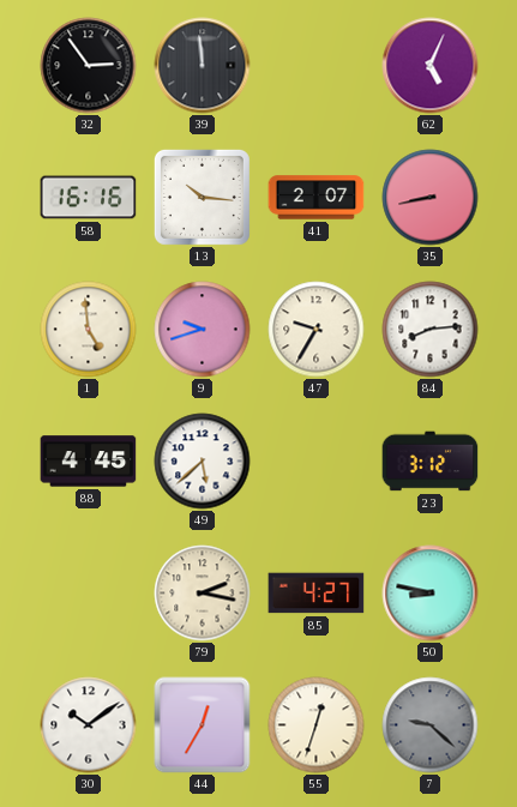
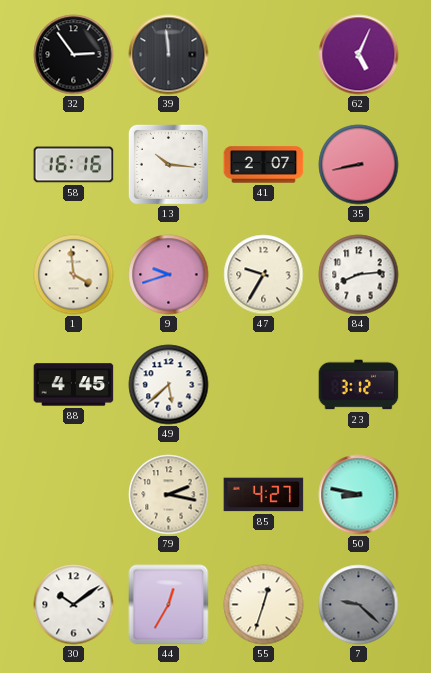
1: 4:59 -> 3:59 (74, 275)
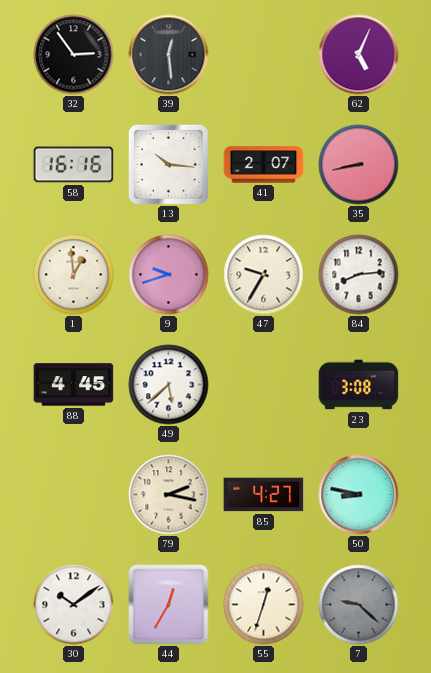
39: 11:59 -> 12:29 (169, 55)
1: 3:59 -> 12:59 (74, 275)
23: 3:12 -> 3:08 (359, 385)
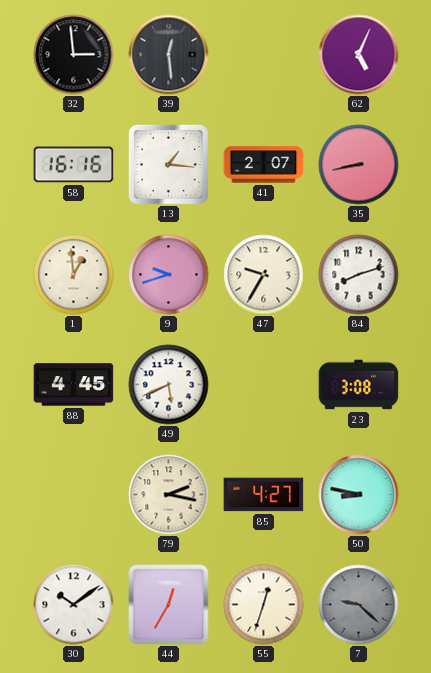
32: 2:54 -> 2:59 (74, 55)
13: 10:16 -> 1:16 (168, 164)
84: 8:14 -> 8:12 (359, 275)
49: 5:38 -> 5:41 (169, 385)
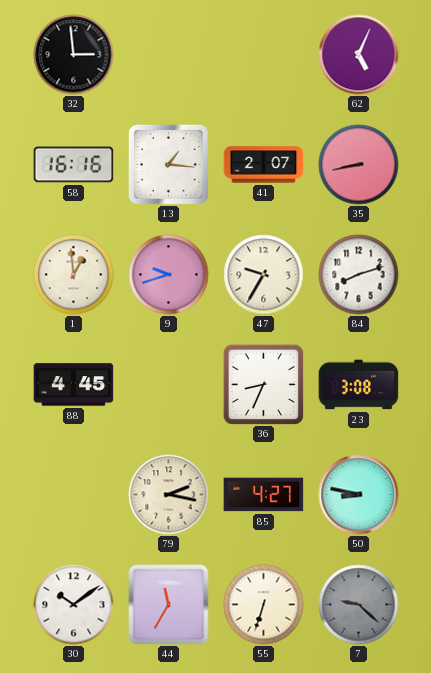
39: 12:29 -> none (169, 55)
49: 5:41 -> none (169, 385)
36: none -> 8:34 (263, 384)
44: 12:35 -> 11:35 (169, 605)
55: 12:33 -> 6:33 (264, 605)
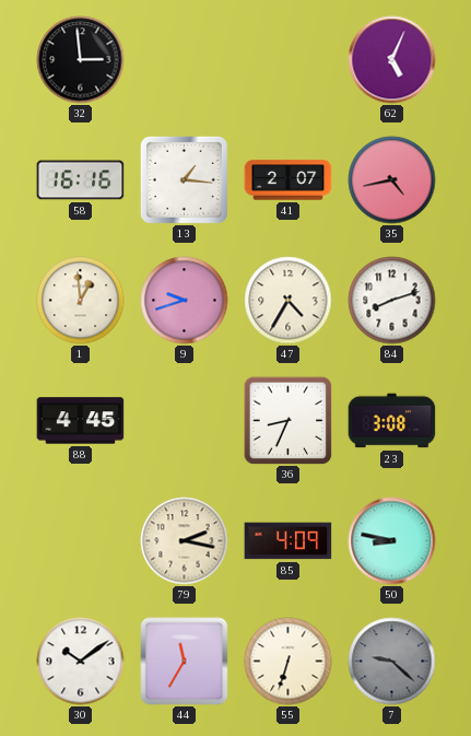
35: 8:43 -> 4:43 (392, 180)
47: 9:35 -> 4:35 (289, 301)
85: 4:27 -> 4:09 (289, 541)
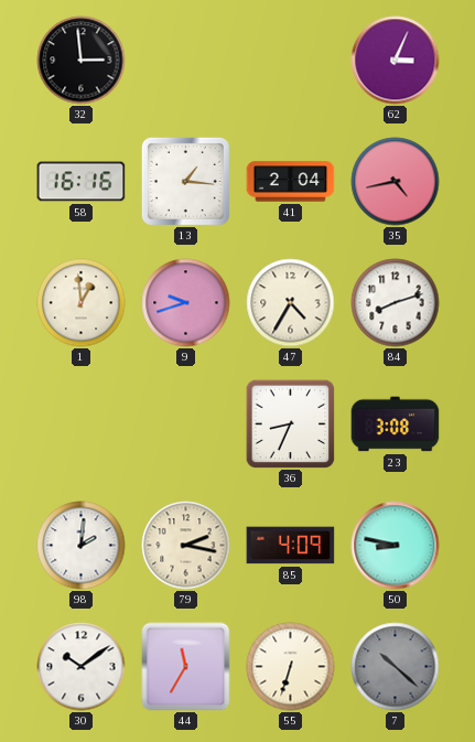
62: 5:04 -> 3:04 (396, 61)
41: 2:07 -> 2:04 (291, 182)
88: 4:45 -> none (81, 421)
98: none -> 2:01 (82, 546)
7: 9:22 -> 10:22 (396, 667)
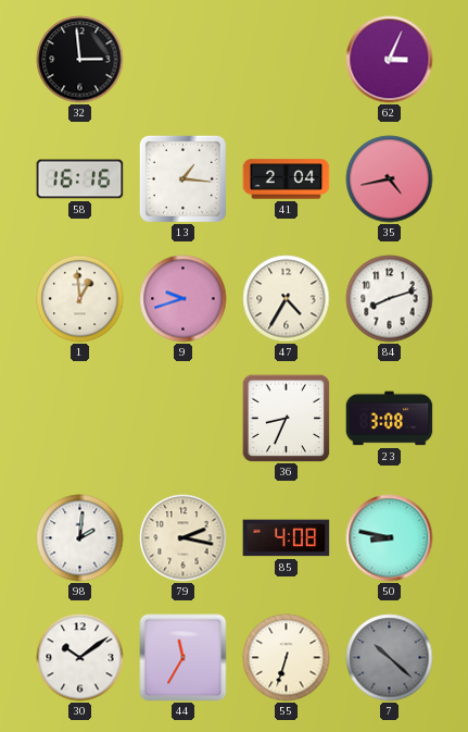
85: 4:09 -> 4:08 (287, 538)
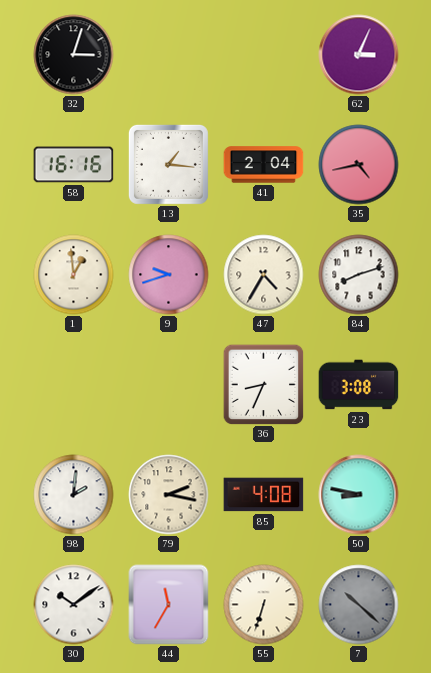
32: 2:59 -> 3:03 (74, 55)
